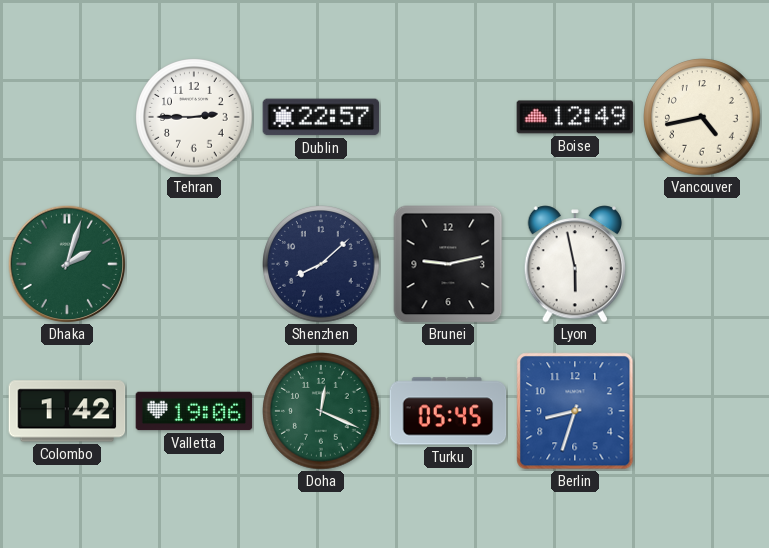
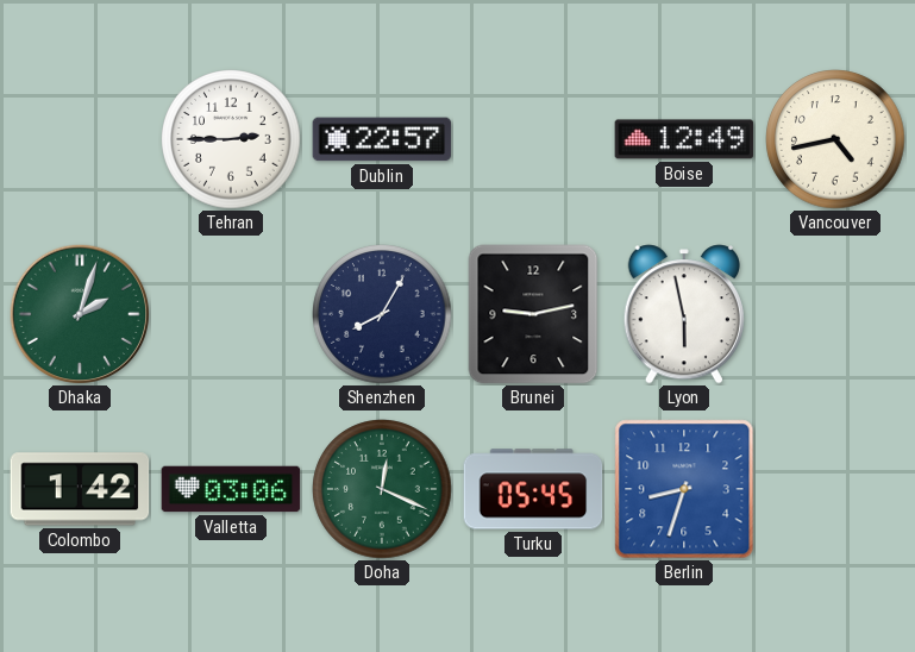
Shenzhen: 8:08 -> 8:05 (382, 314)
Valletta: 19:06 -> 03:06 (231, 489)
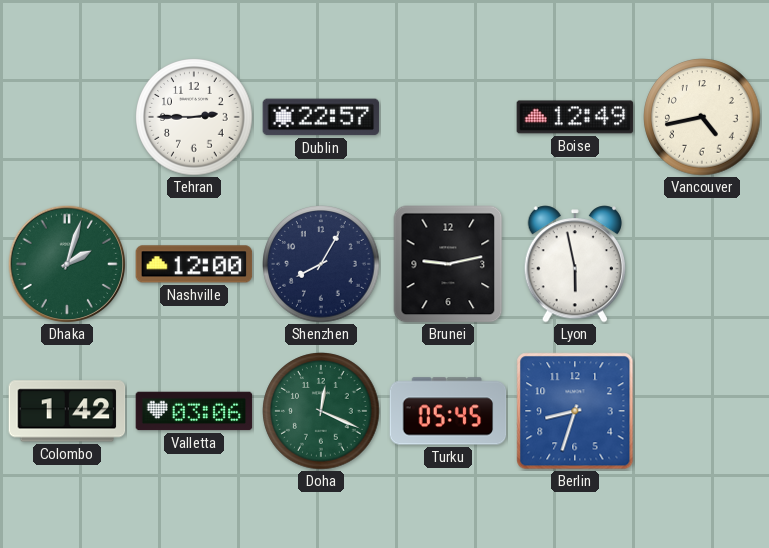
Nashville: none -> 12:00 (194, 264)
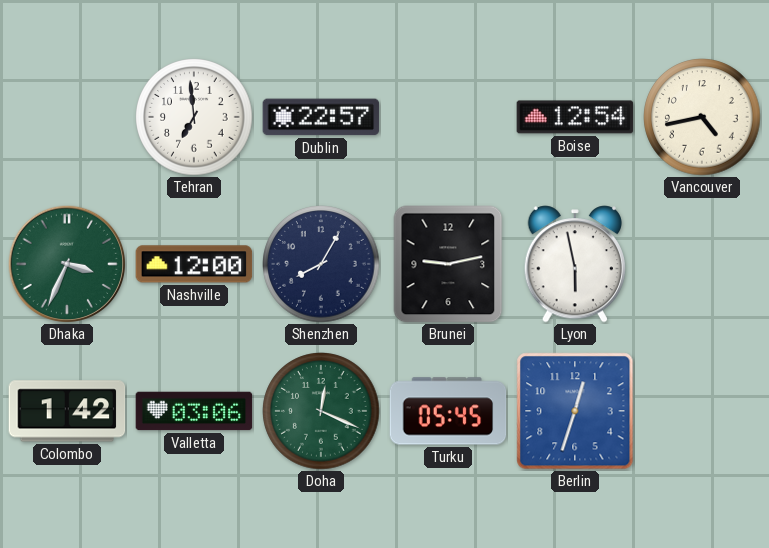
Tehran: 2:45 -> 6:59 (194, 117)
Boise: 12:49 -> 12:54 (575, 117)
Dhaka: 2:03 -> 3:34 (66, 263)
Berlin: 8:33 -> 12:33 (575, 411)
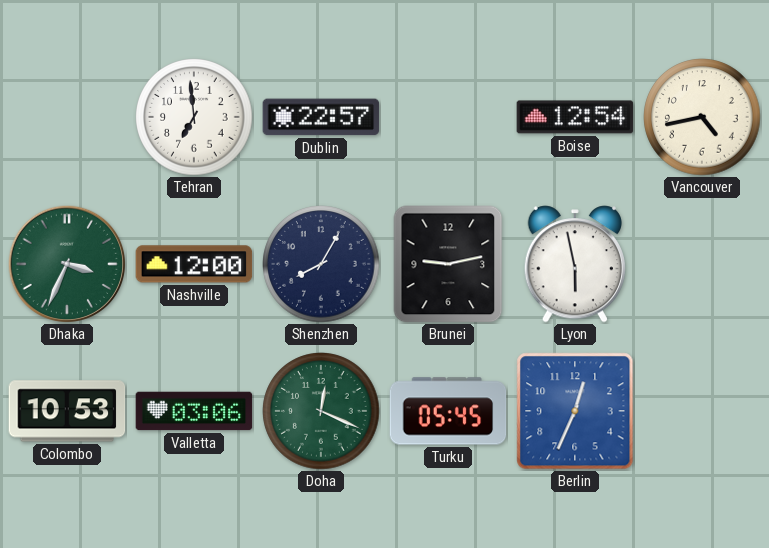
Colombo: 1:42 -> 10:53 (67, 411)
Berlin: 12:33 -> 12:34 (575, 411)
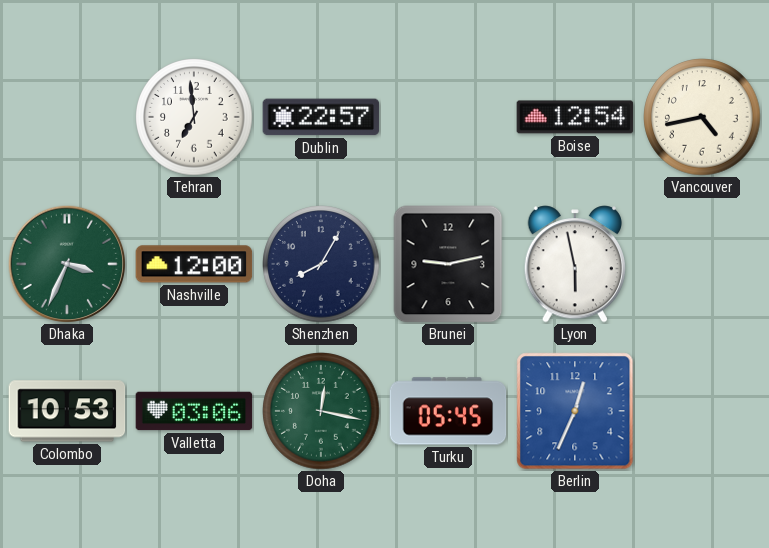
Doha: 12:19 -> 12:17 (321, 411)
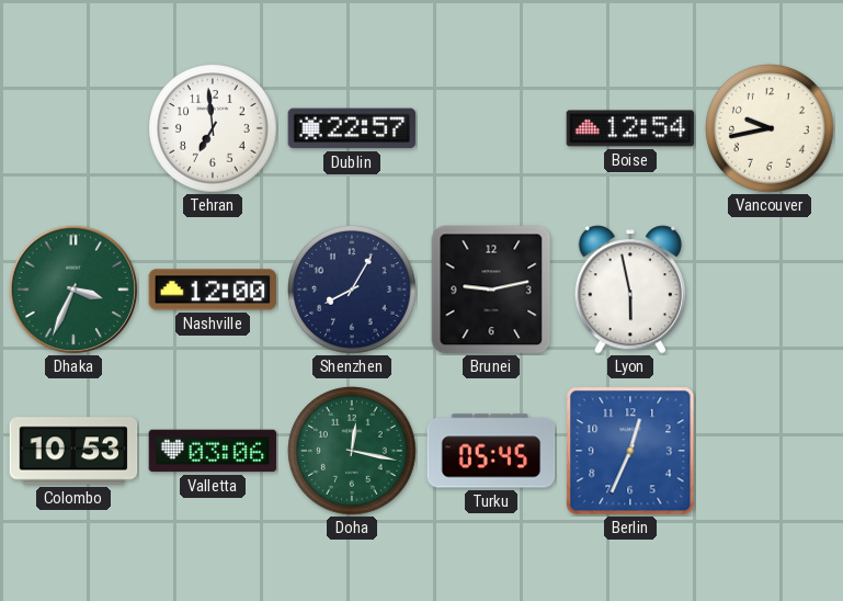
Vancouver: 4:43 -> 9:43 (770, 128)
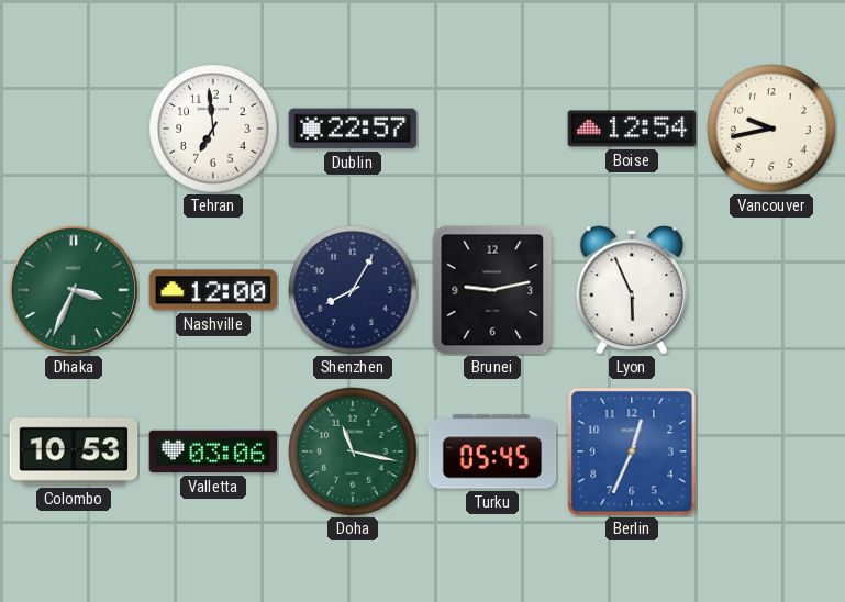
Lyon: 5:58 -> 5:56 (631, 290)
Doha: 12:17 -> 11:17 (353, 451)
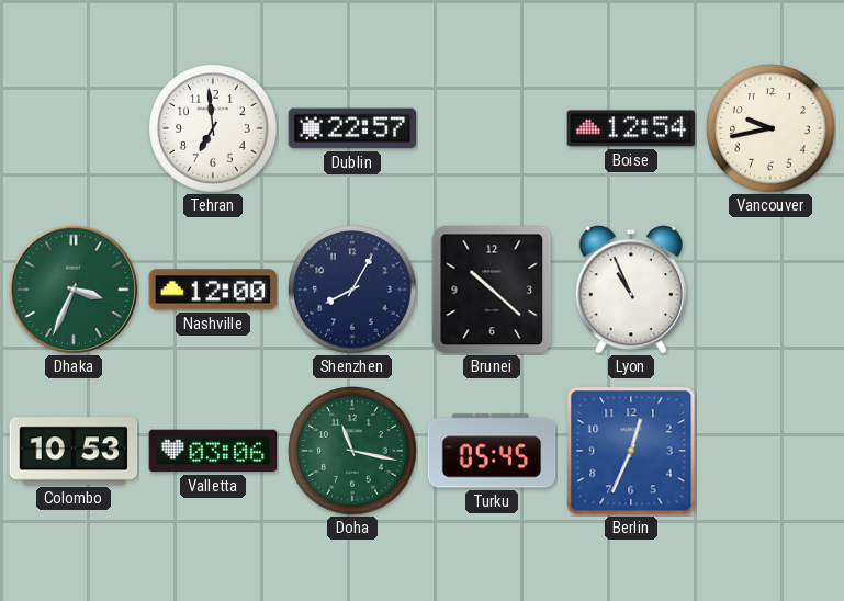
Brunei: 9:13 -> 10:22 (492, 290)
Lyon: 5:56 -> 10:56 (630, 290)
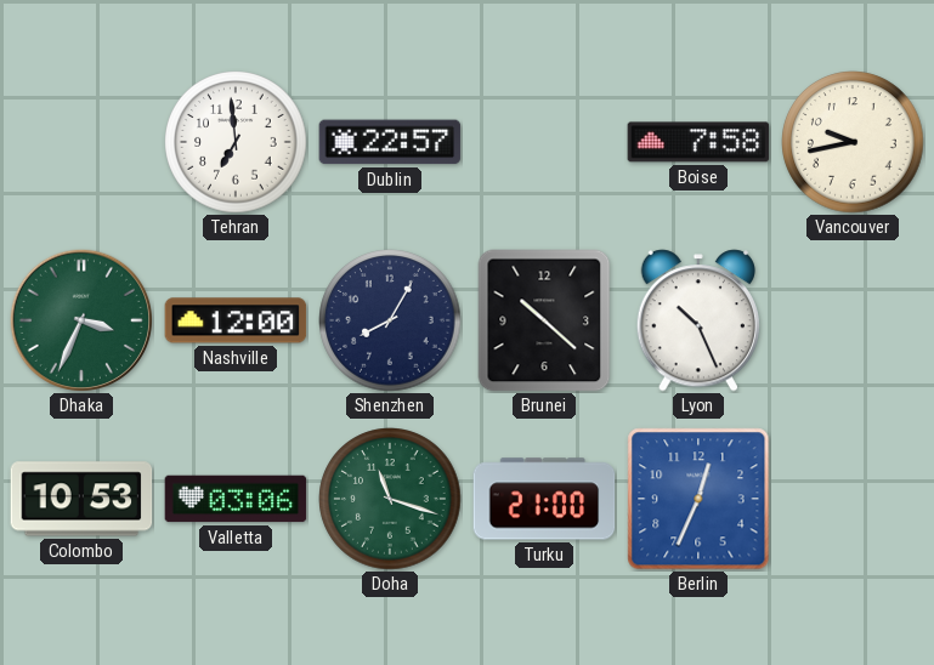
Boise: 12:54 -> 7:58 (698, 142)
Lyon: 10:56 -> 10:26 (697, 320)
Doha: 11:17 -> 11:18 (390, 499)
Turku: 05:45 -> 21:00 (544, 499)
